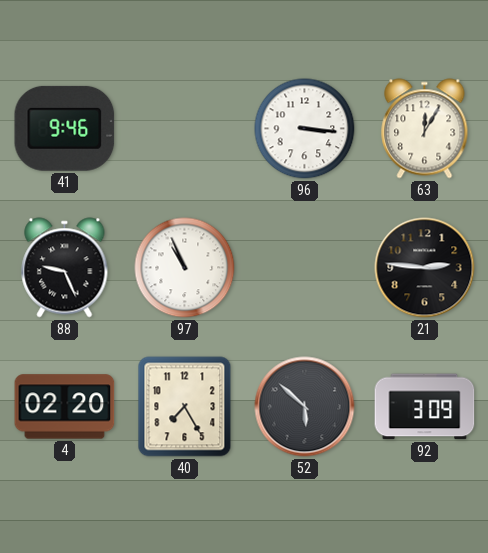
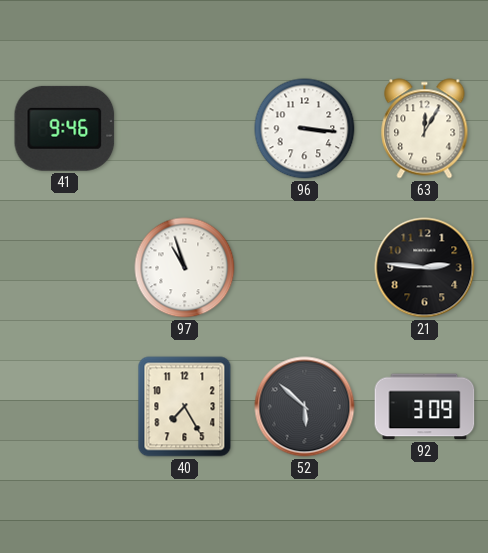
88: 9:26 -> none (65, 268)
97: 10:56 -> 10:57 (185, 268)
4: 02:20 -> none (65, 407)
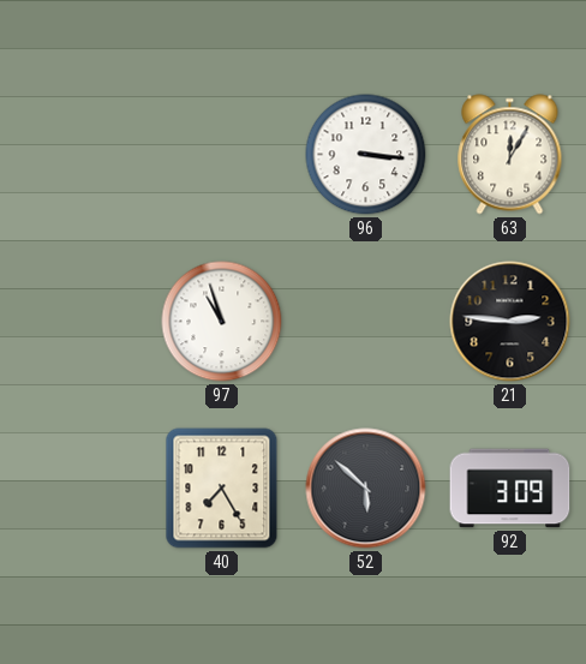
41: 9:46 -> none (65, 128)
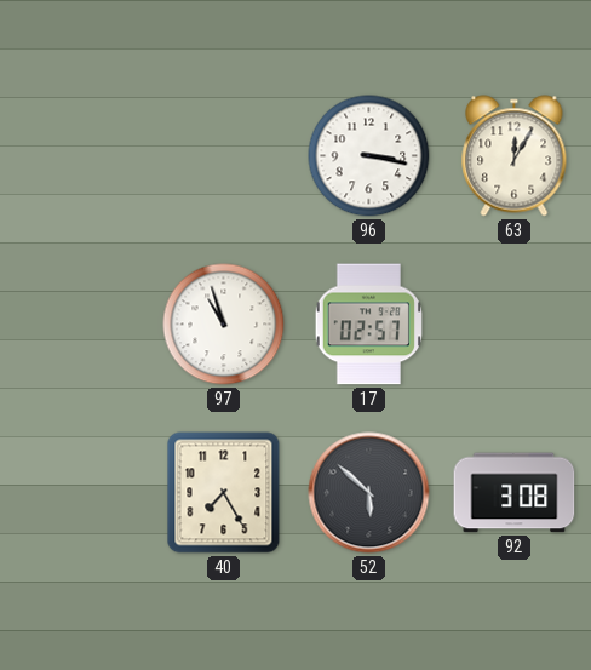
96: 3:16 -> 3:17 (369, 156)
17: none -> 02:57 (368, 325)
21: 2:46 -> none (510, 322)
92: 3:09 -> 3:08 (515, 493)
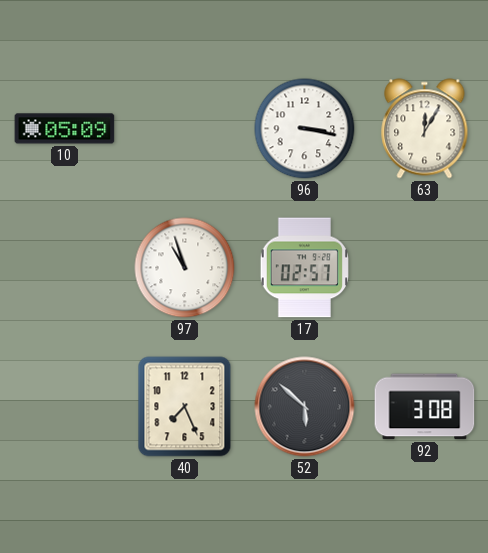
10: none -> 05:09 (65, 129)
40: 7:25 -> 7:26 (185, 407)
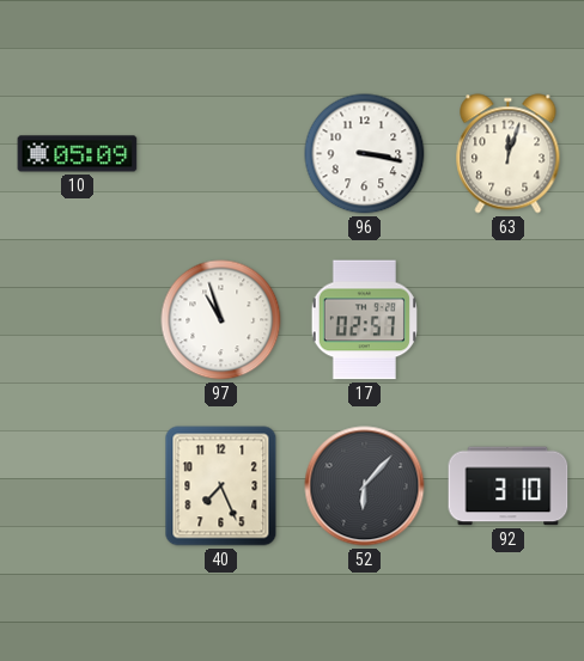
63: 12:05 -> 12:03 (509, 154)
52: 5:52 -> 6:07 (365, 486)
92: 3:08 -> 3:10 (509, 486)
